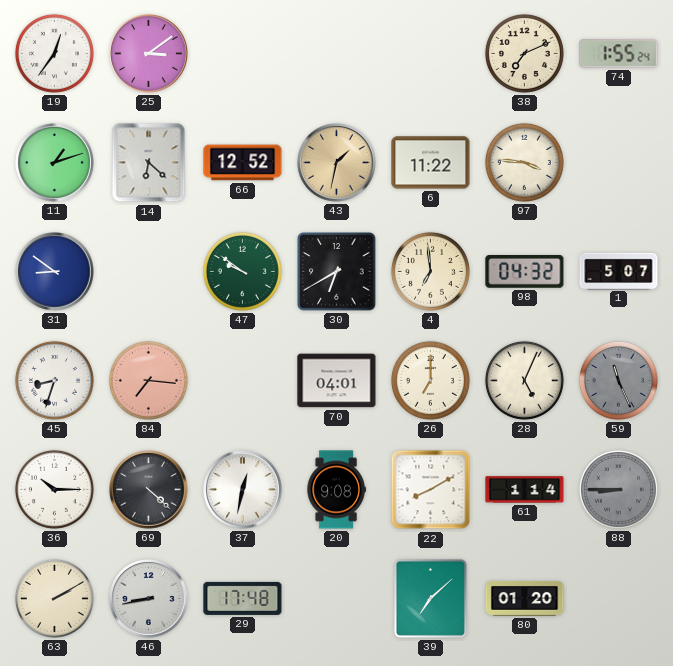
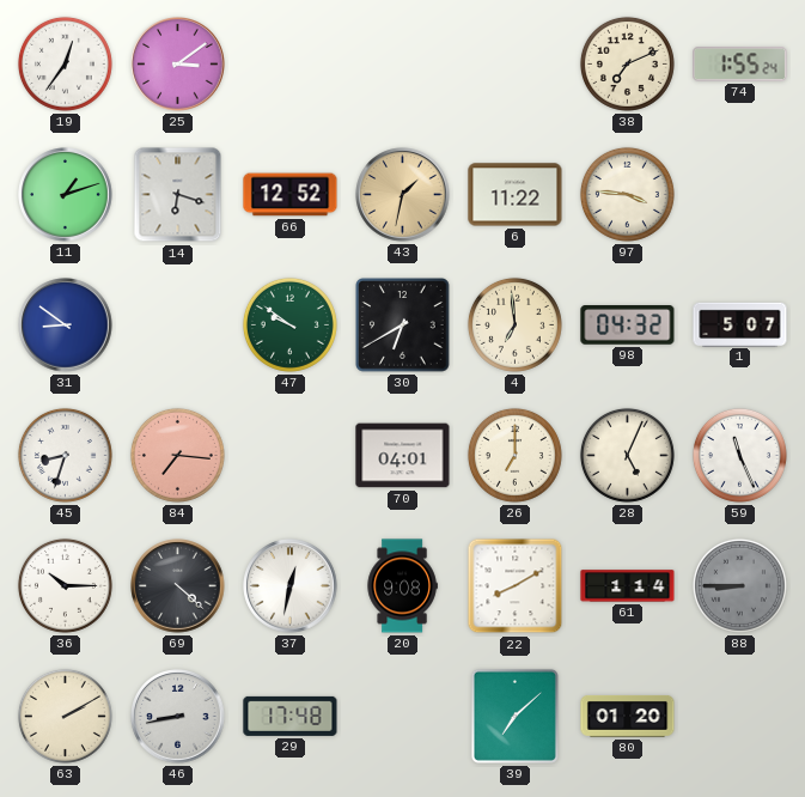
14: 6:22 -> 6:18 (178, 195)
59 dial: grey -> white (739, 455)
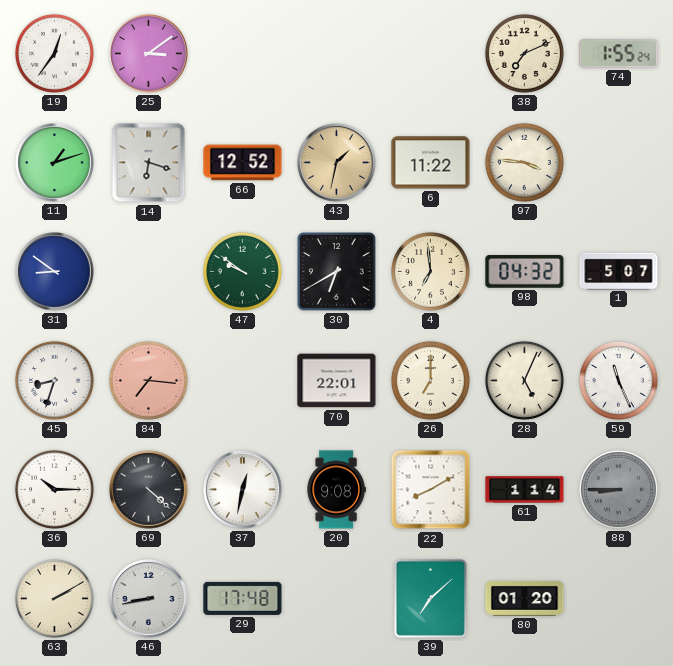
70: 04:01 -> 22:01 (337, 381)
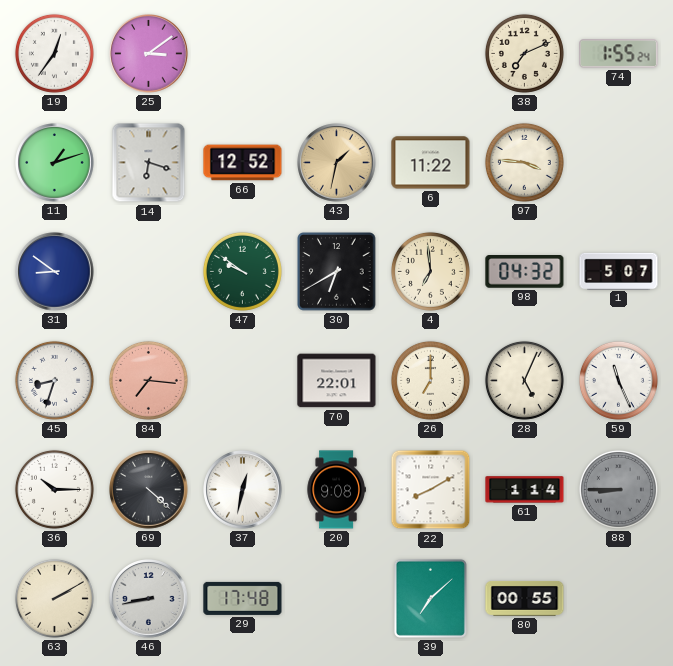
80: 01:20 -> 00:55 (525, 598)
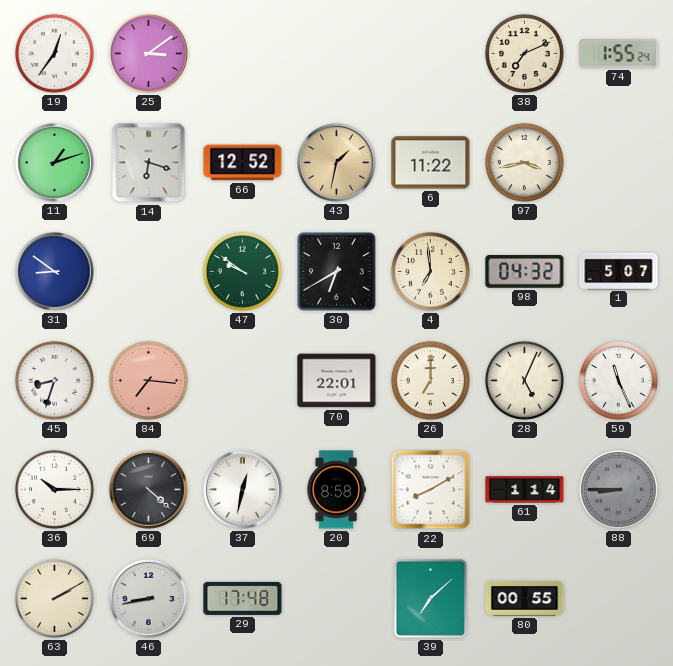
97: 3:46 -> 3:43 (524, 162)
20: 9:08 -> 8:58 (336, 490)
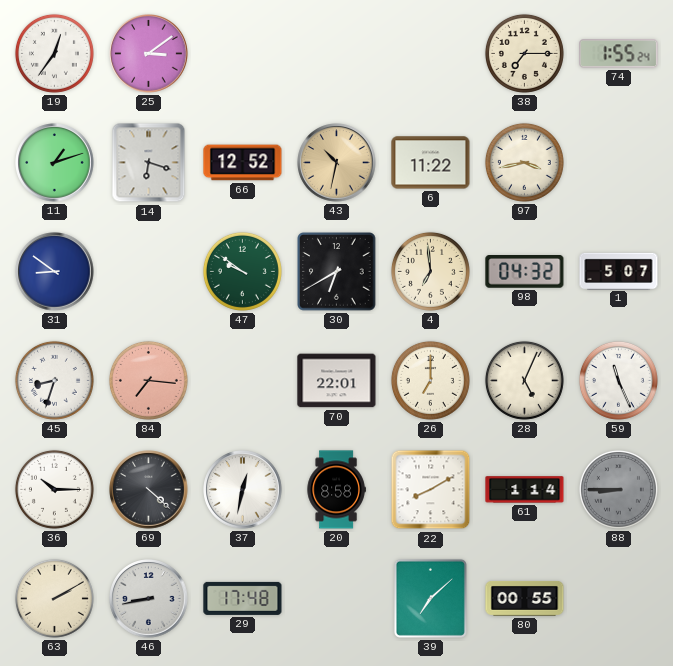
38: 7:11 -> 7:15 (524, 53)
43: 1:32 -> 10:32 (337, 163)
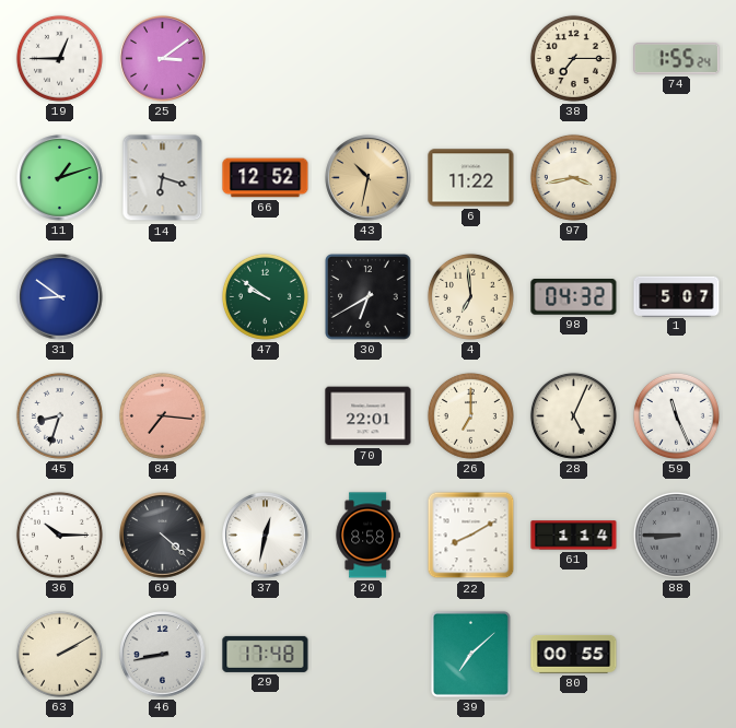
19: 12:36 -> 12:45 (59, 58)
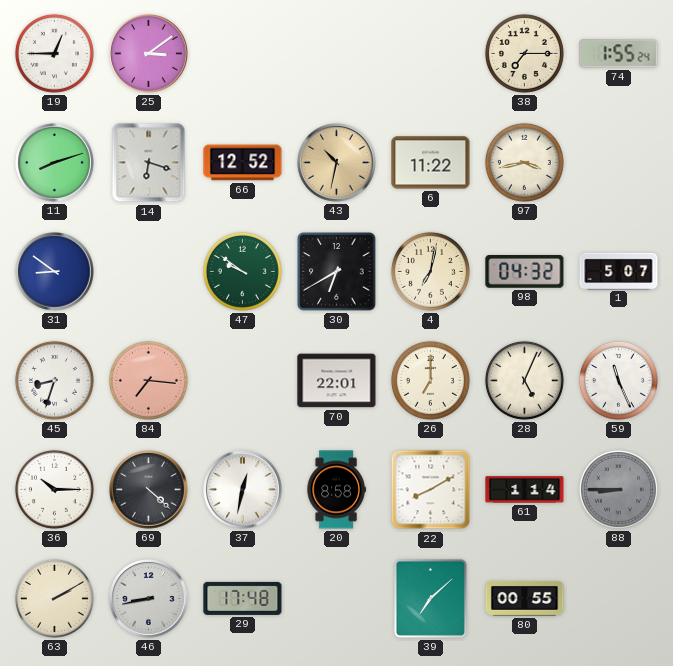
11: 1:12 -> 8:12 (55, 163)
4: 6:59 -> 7:02 (430, 271)
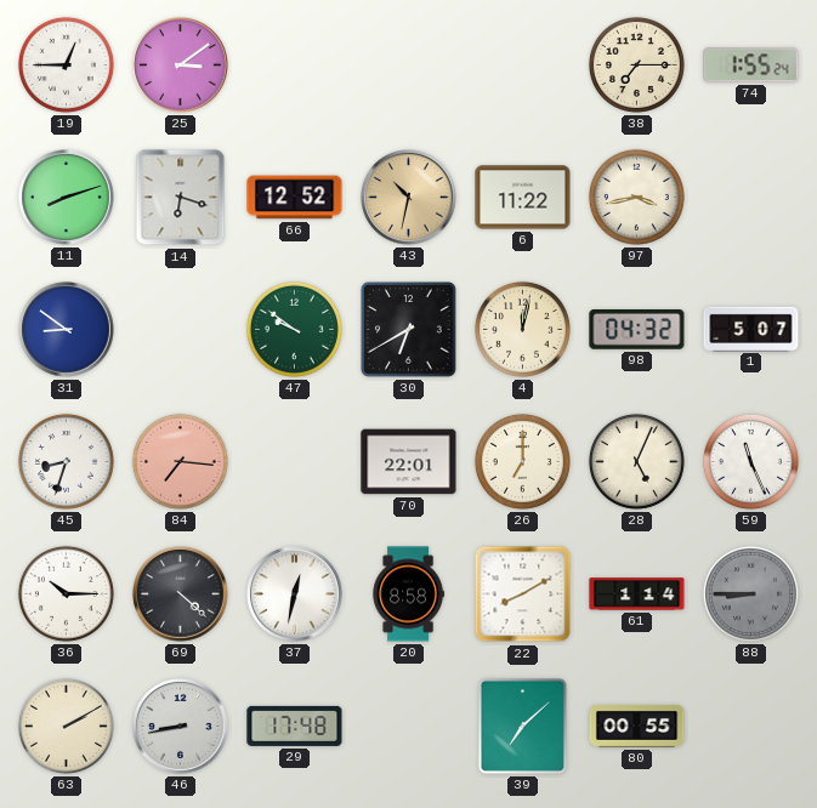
4: 7:02 -> 12:02 (522, 329)
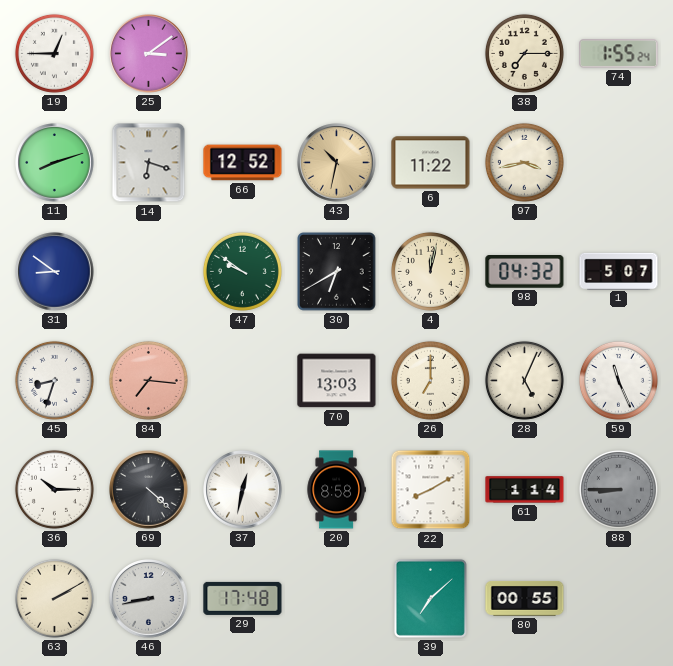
70: 22:01 -> 13:03 (337, 381)
